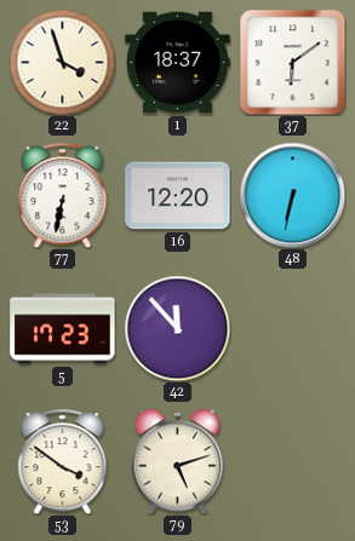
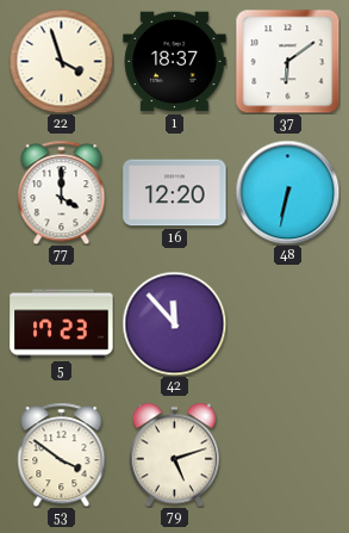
77: 6:32 -> 4:00 (62, 192)
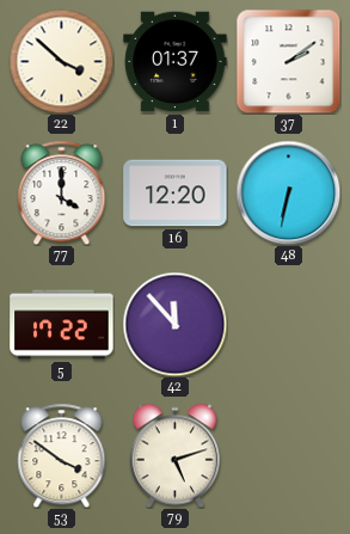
22: 3:57 -> 3:52 (61, 61)
1: 18:37 -> 01:37 (176, 62)
37: 6:09 -> 2:09 (288, 61)
5: 17:23 -> 17:22 (62, 325)
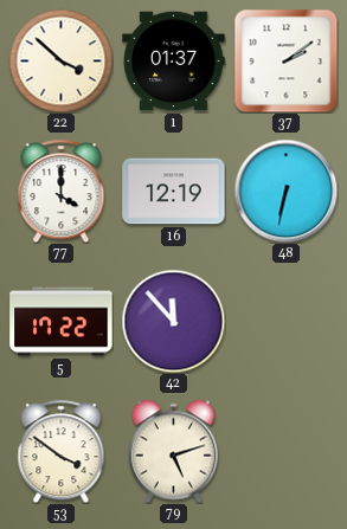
16: 12:20 -> 12:19 (174, 192)
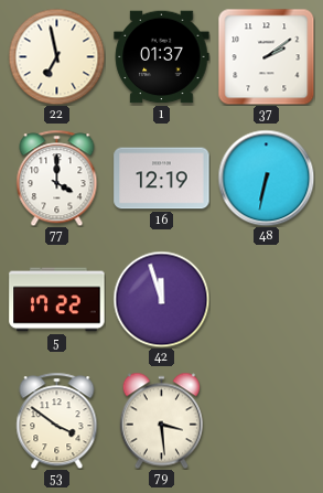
22: 3:52 -> 6:58 (56, 56)
42: 11:53 -> 11:57 (161, 299)
79: 5:12 -> 3:29 (161, 420)
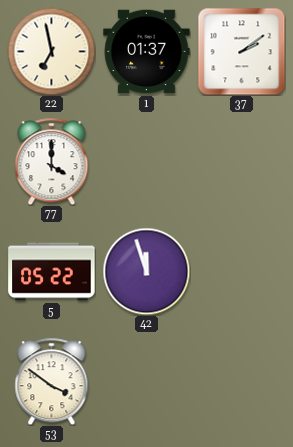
16: 12:19 -> none (162, 179)
48: 6:32 -> none (266, 178)
5: 17:22 -> 05:22 (52, 272)
79: 3:29 -> none (161, 420)
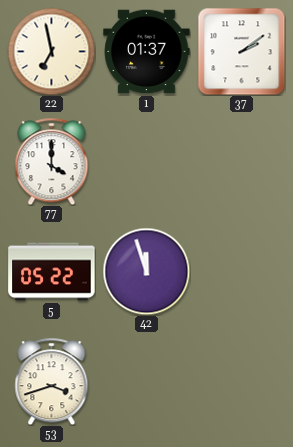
53: 3:51 -> 3:42 (52, 381)
